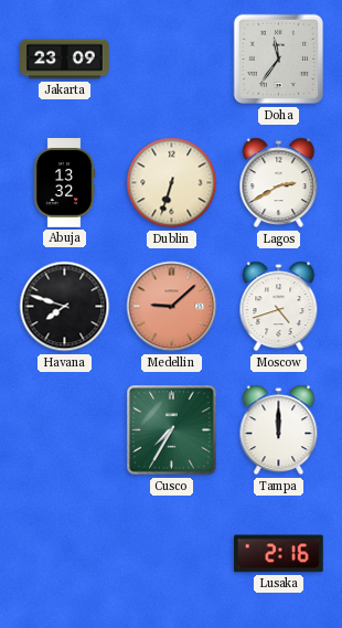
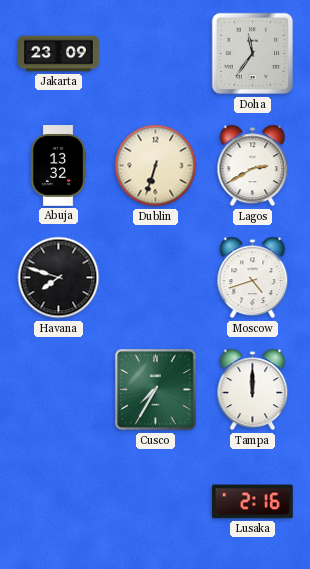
Medellin: 9:08 -> none (172, 307)
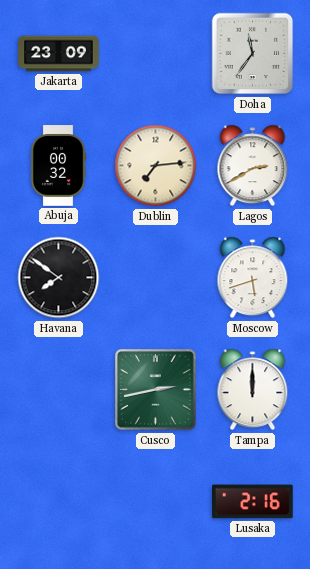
Abuja: 13:32 -> 00:32 (58, 166)
Dublin: 6:33 -> 7:14 (156, 166)
Havana: 7:48 -> 7:51 (59, 278)
Moscow: 4:42 -> 5:42 (253, 278)
Cusco: 7:35 -> 2:43 (156, 390)
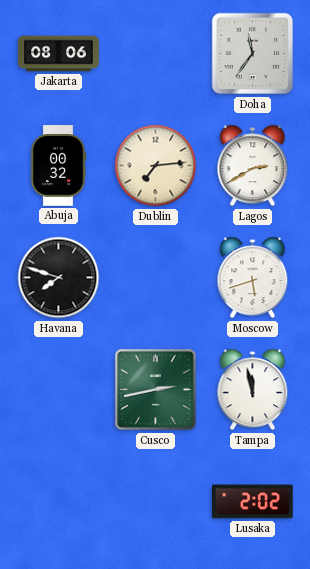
Jakarta: 23:09 -> 08:06 (59, 54)
Havana: 7:51 -> 7:48 (59, 278)
Tampa: 12:00 -> 11:58 (253, 390)
Lusaka: 2:16 -> 2:02 (253, 502)
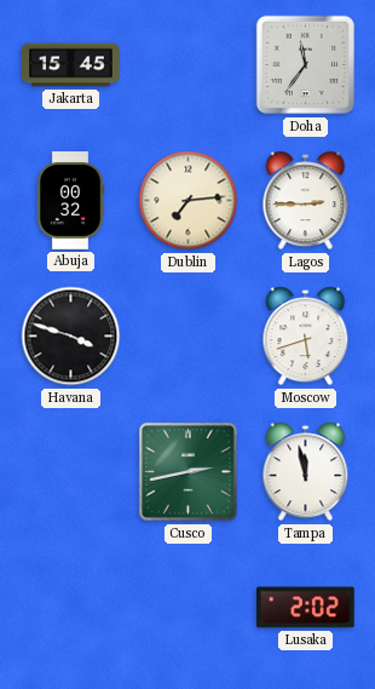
Jakarta: 08:06 -> 15:45 (71, 65)
Lagos: 2:40 -> 2:45 (306, 201)
Havana: 7:48 -> 3:48 (71, 337)
